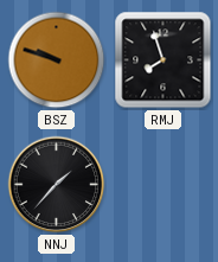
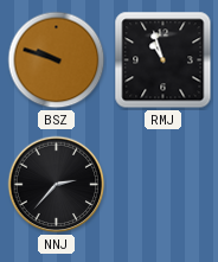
RMJ: 7:57 -> 10:57 (163, 60)
NNJ: 1:37 -> 2:37 (57, 185)
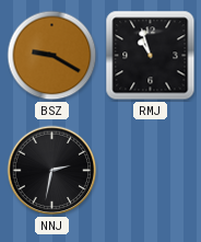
BSZ: 9:48 -> 9:20 (52, 56)
NNJ: 2:37 -> 2:32 (52, 171)
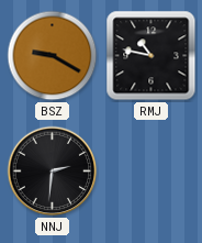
RMJ: 10:57 -> 10:47 (151, 56)
NNJ: 2:32 -> 2:31 (53, 172)
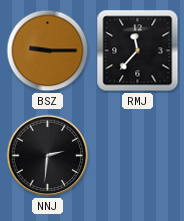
BSZ: 9:20 -> 9:15 (48, 51)
RMJ: 10:47 -> 11:37 (138, 51)
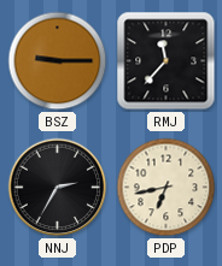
NNJ: 2:31 -> 2:35 (58, 188)
PDP: none -> 6:43 (166, 188)
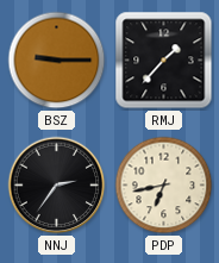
RMJ: 11:37 -> 1:37 (164, 61)
NNJ: 2:35 -> 2:36 (57, 186)
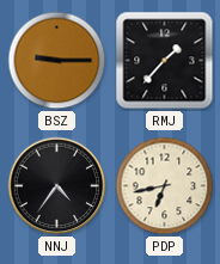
NNJ: 2:36 -> 4:36 (57, 186)
